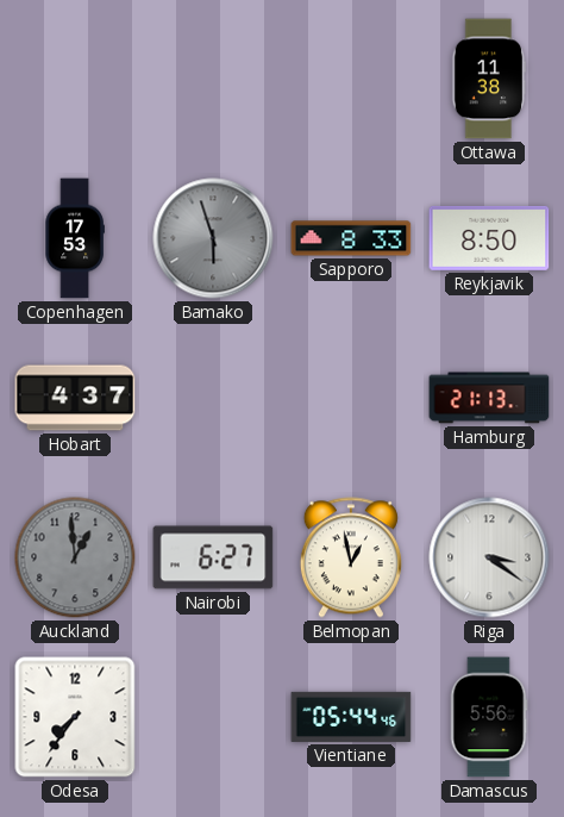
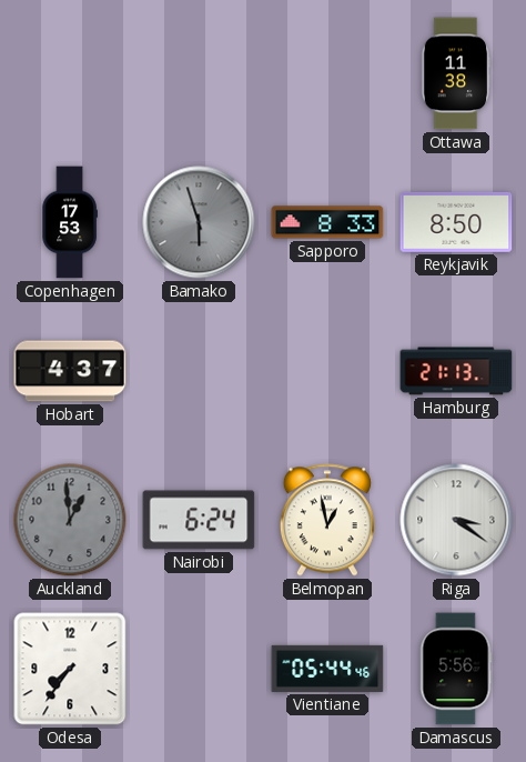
Nairobi: 6:27 -> 6:24 (199, 520)
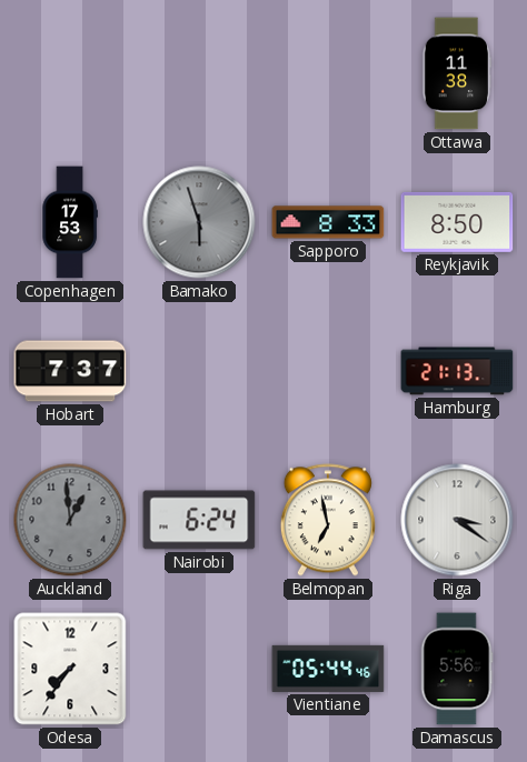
Hobart: 4:37 -> 7:37 (70, 371)
Belmopan: 12:58 -> 6:58 (328, 520)
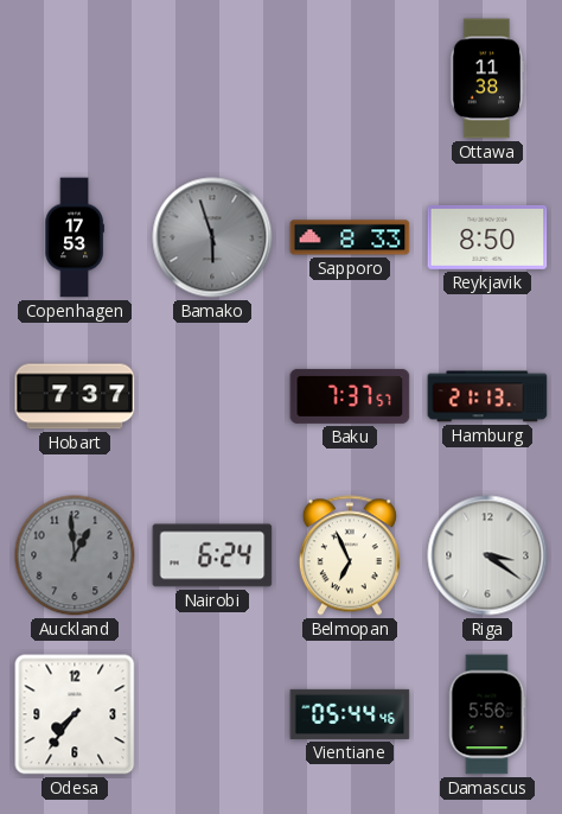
Baku: none -> 7:37 (350, 396)
Belmopan: 6:58 -> 6:56 (350, 555)
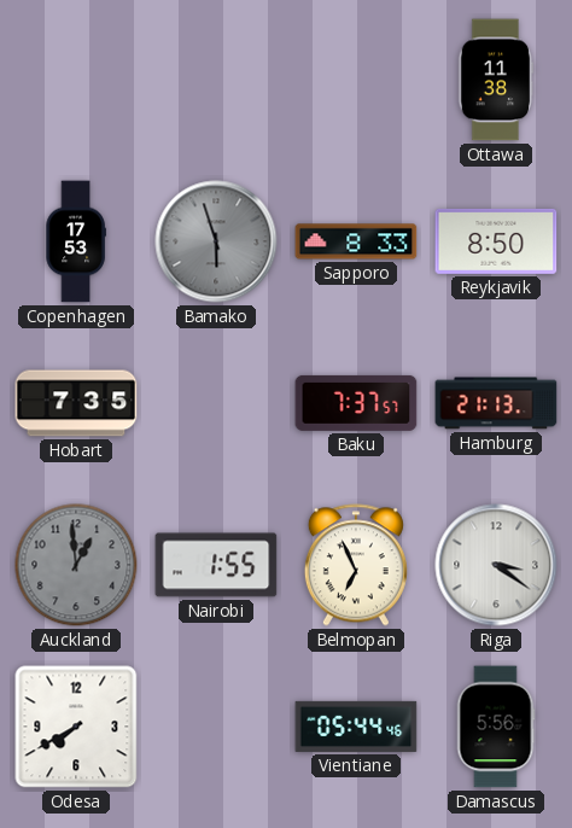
Hobart: 7:37 -> 7:35 (76, 403)
Nairobi: 6:24 -> 1:55 (216, 565)
Odesa: 7:36 -> 7:40 (76, 727)
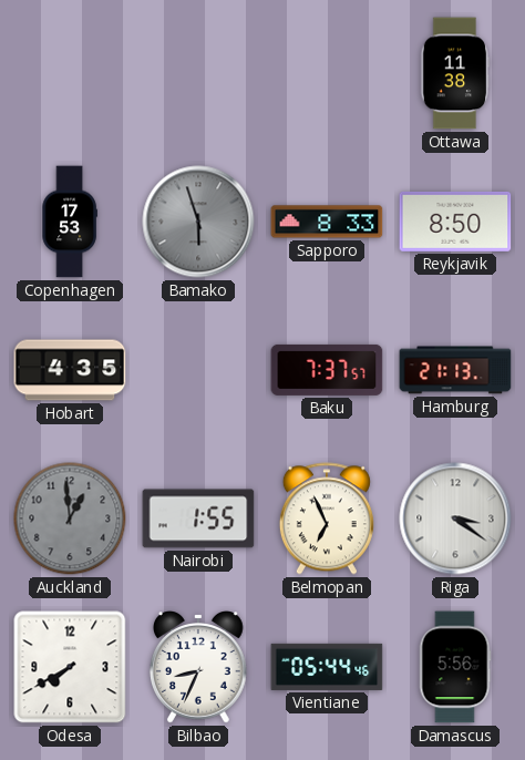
Hobart: 7:35 -> 4:35 (70, 370)
Bilbao: none -> 8:34 (198, 668)
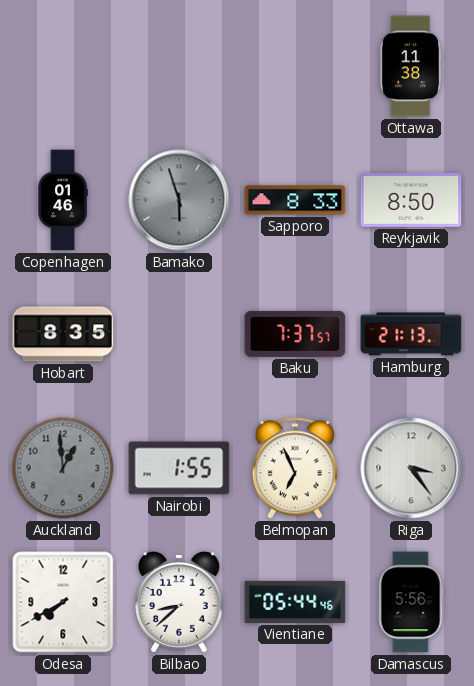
Copenhagen: 17:53 -> 01:46 (63, 200)
Hobart: 4:35 -> 8:35 (63, 334)
Riga: 3:21 -> 3:24 (411, 468)
Bilbao: 8:34 -> 8:38 (179, 603)
